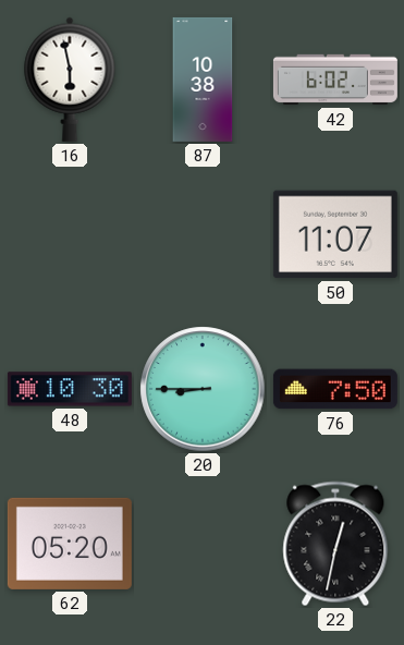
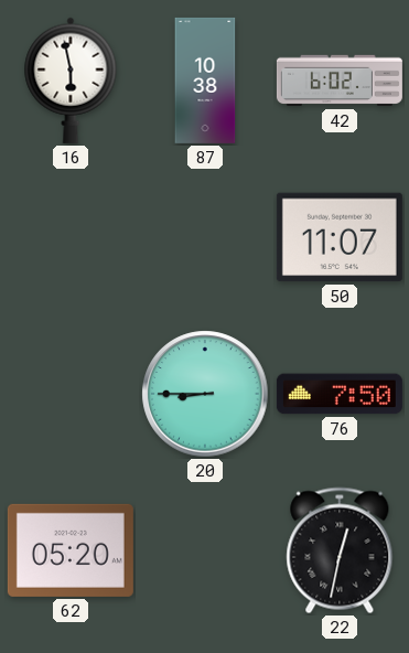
48: 10:30 -> none (70, 389)
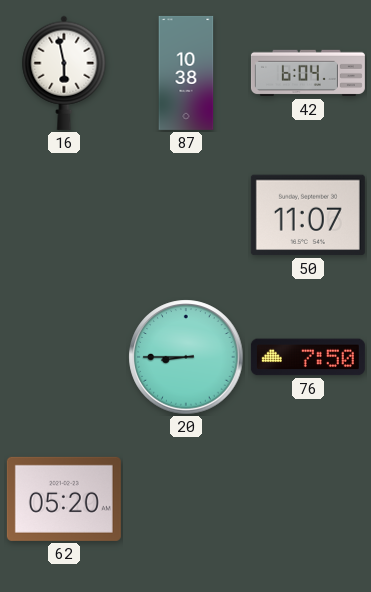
42: 6:02 -> 6:04 (308, 73)
22: 12:32 -> none (340, 550)
